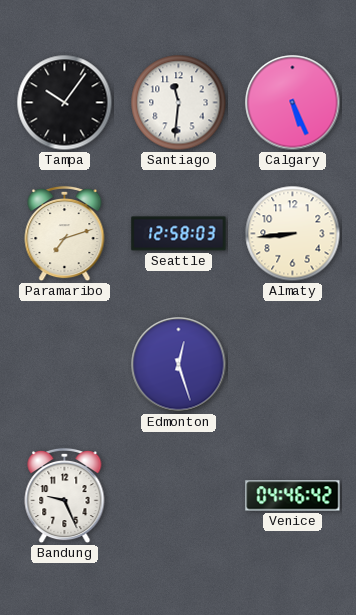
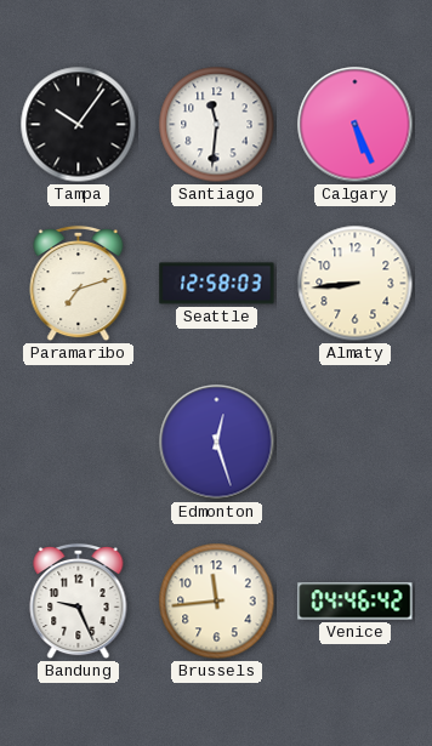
Brussels: none -> 11:44 (217, 602)
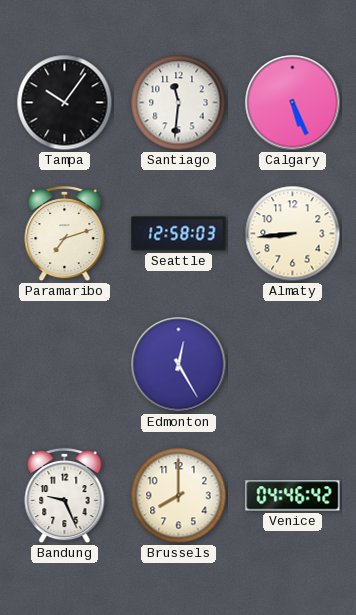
Edmonton: 12:27 -> 12:25 (179, 365)
Brussels: 11:44 -> 8:00 (179, 496)
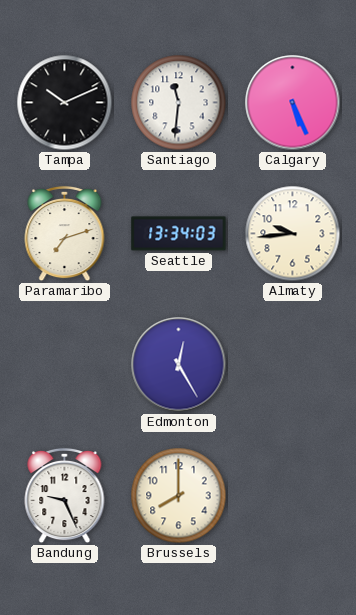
Tampa: 10:06 -> 10:11 (65, 103)
Seattle: 12:58 -> 13:34 (179, 234)
Almaty: 8:44 -> 9:44 (293, 234)
Venice: 04:46 -> none (293, 496)
